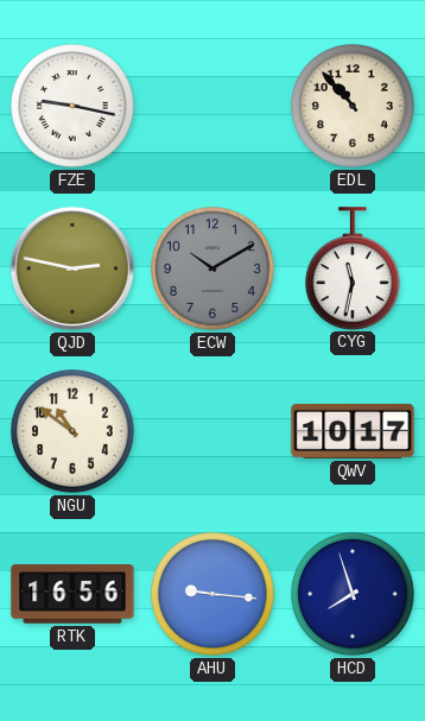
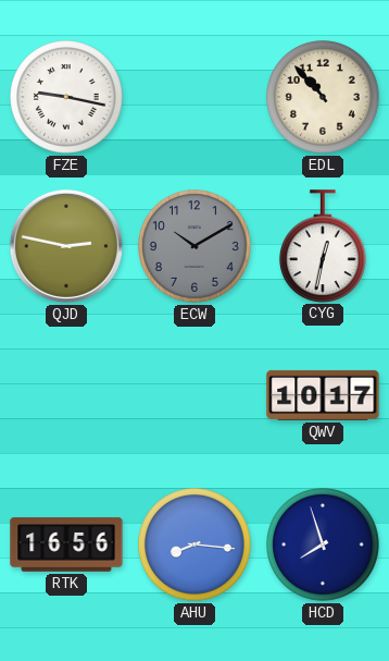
CYG: 11:32 -> 12:32 (323, 246)
NGU: 10:51 -> none (74, 432)
AHU: 9:16 -> 8:16 (196, 546)
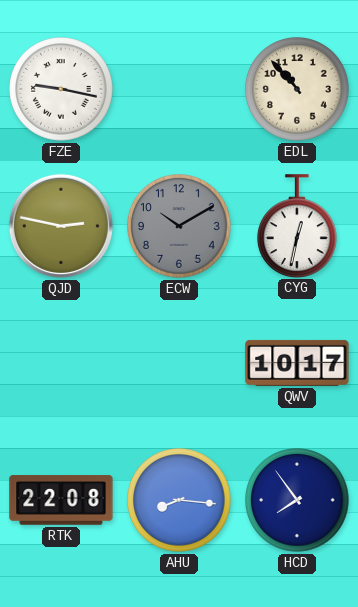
RTK: 16:56 -> 22:08 (61, 500)
HCD: 7:57 -> 7:54 (298, 501)
